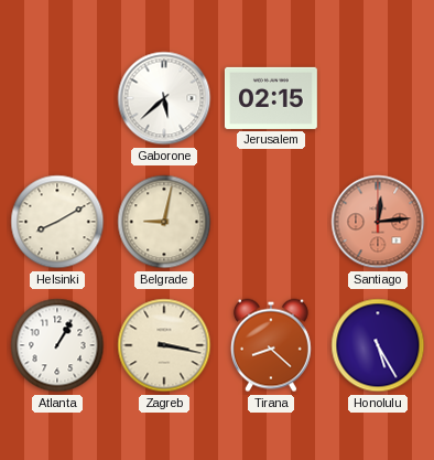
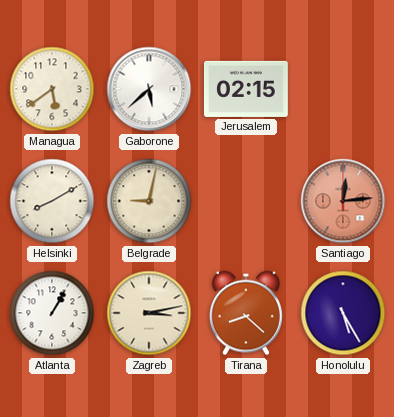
Managua: none -> 5:39 (52, 89)
Zagreb: 3:17 -> 3:13 (149, 313)
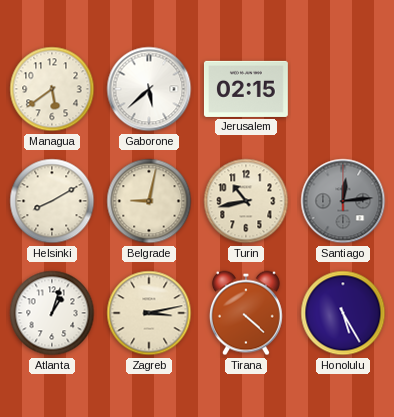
Turin: none -> 10:43 (246, 201)
Santiago dial: salmon -> grey (343, 201)
Atlanta: 1:05 -> 1:03 (52, 313)
Tirana: 8:22 -> 4:22 (246, 313)
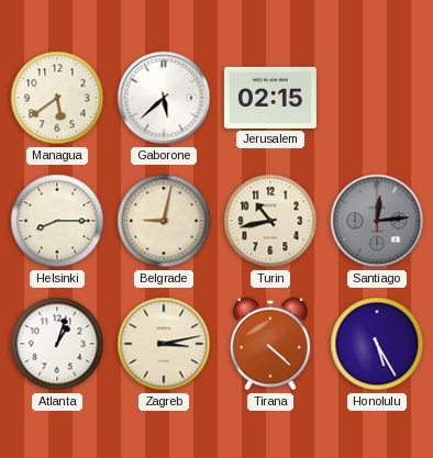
Helsinki: 8:10 -> 8:15 (57, 221)
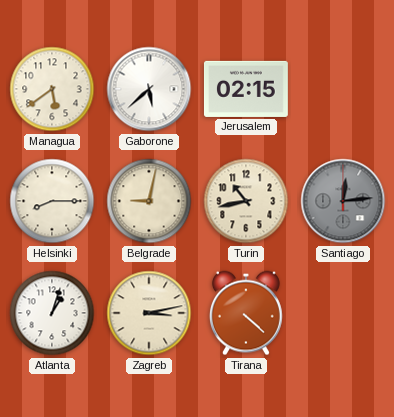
Honolulu: 5:25 -> none (377, 344)
